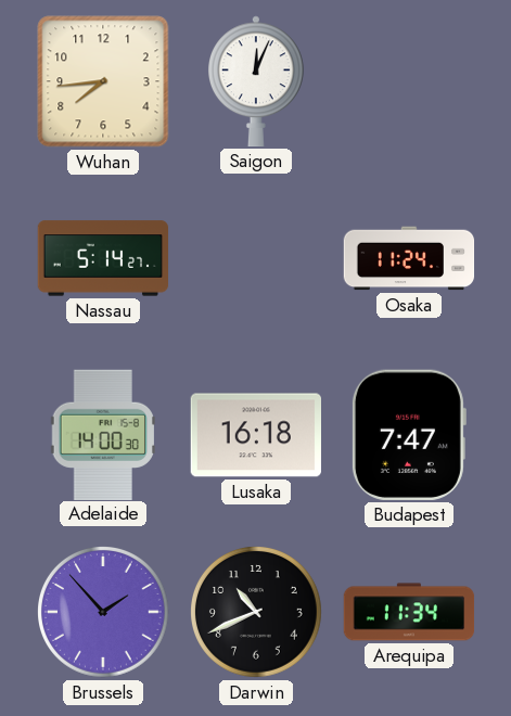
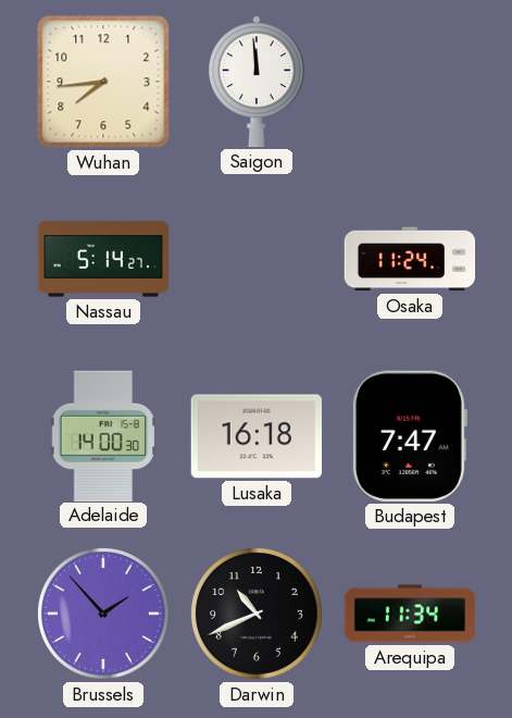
Saigon: 12:04 -> 11:59 (258, 82)
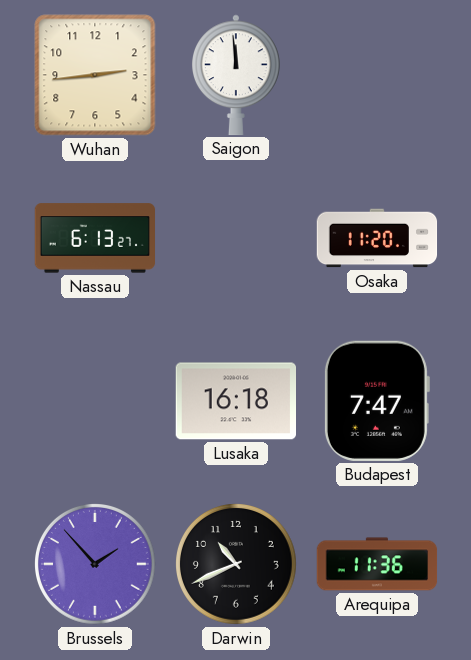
Wuhan: 7:44 -> 2:44 (95, 75)
Nassau: 5:14 -> 6:13 (95, 238)
Osaka: 11:24 -> 11:20 (377, 238)
Adelaide: 14:00 -> none (102, 435)
Arequipa: 11:34 -> 11:36 (377, 564)
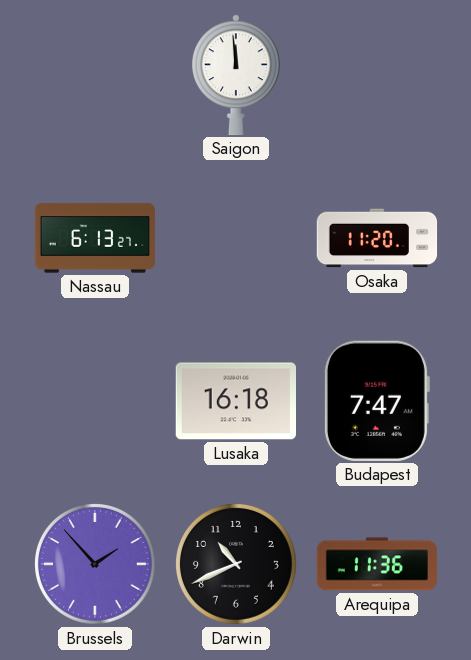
Wuhan: 2:44 -> none (95, 75)
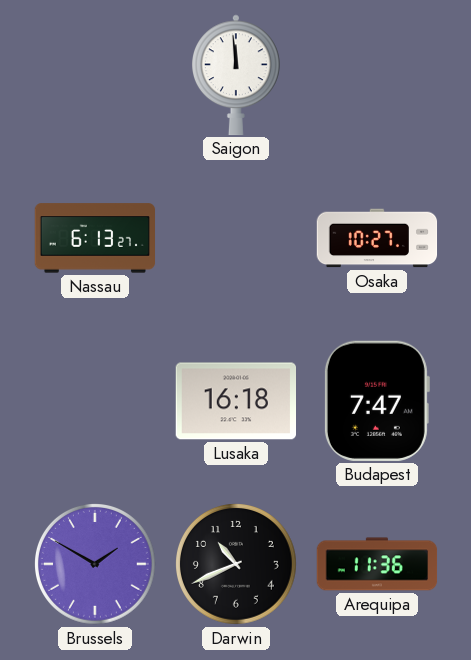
Osaka: 11:20 -> 10:27 (377, 238)
Brussels: 1:53 -> 1:50 (96, 565)
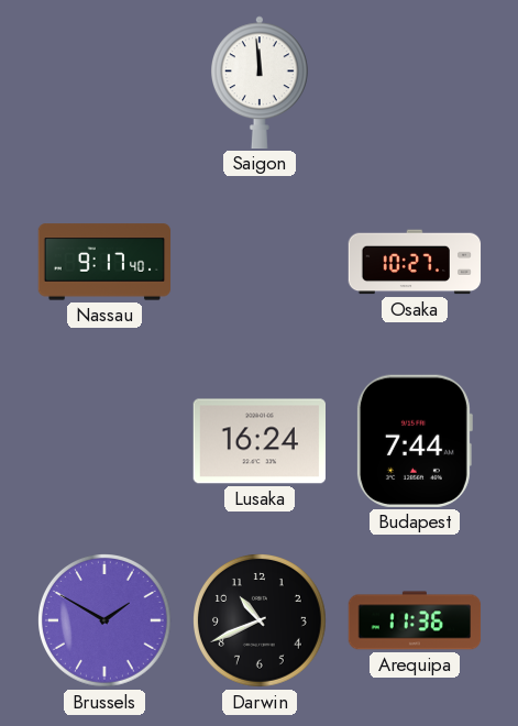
Nassau: 6:13 -> 9:17 (104, 262)
Lusaka: 16:18 -> 16:24 (258, 441)
Budapest: 7:47 -> 7:44 (414, 441)
